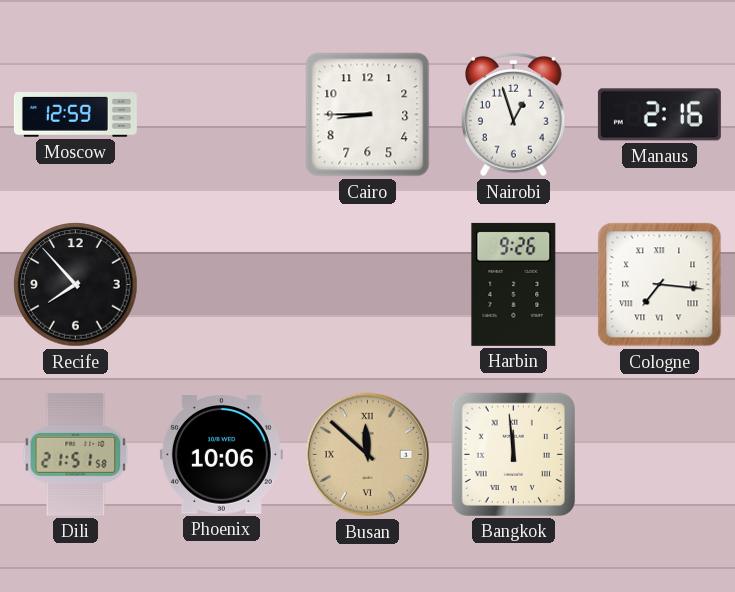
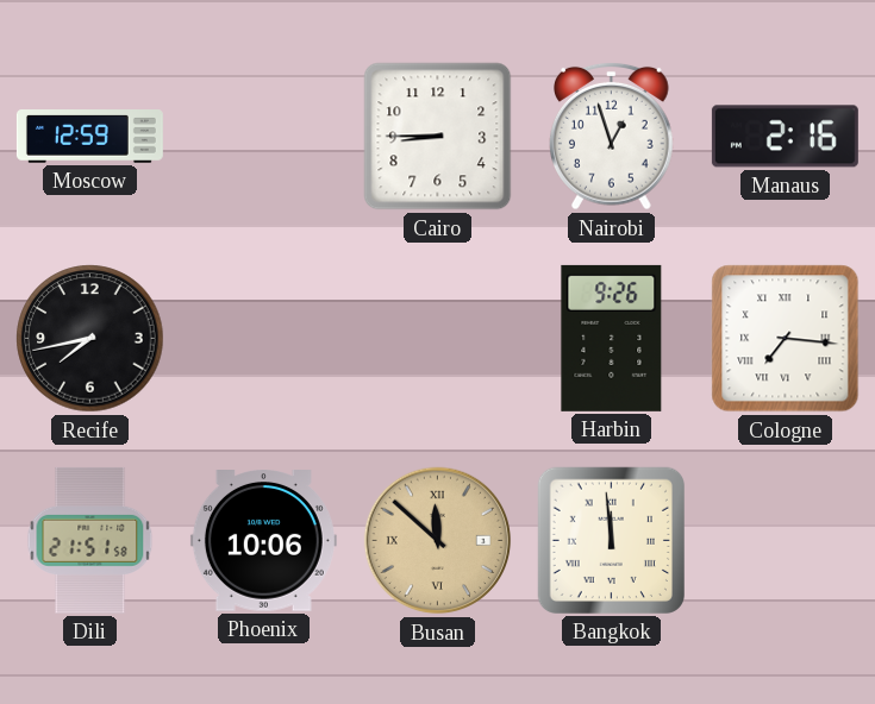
Recife: 7:53 -> 7:43 (90, 339)
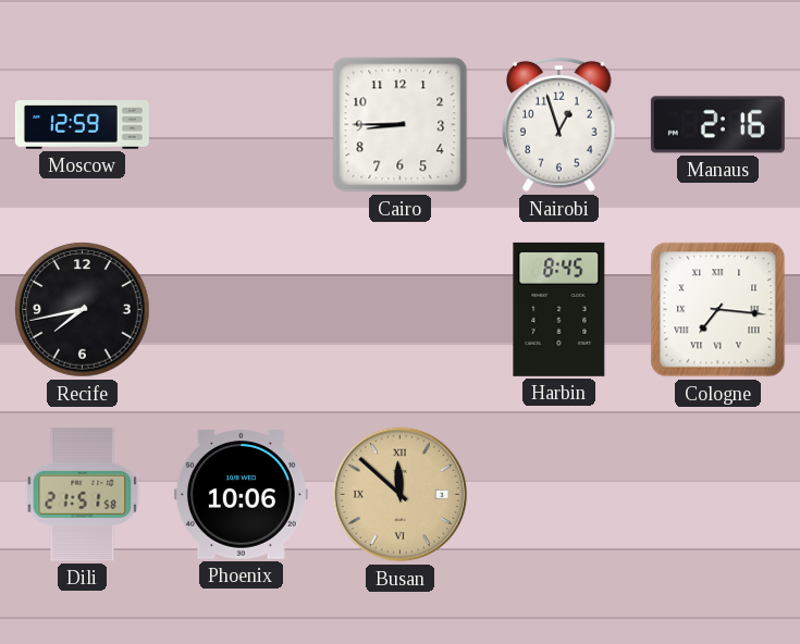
Harbin: 9:26 -> 8:45 (559, 309)
Bangkok: 11:59 -> none (611, 540)
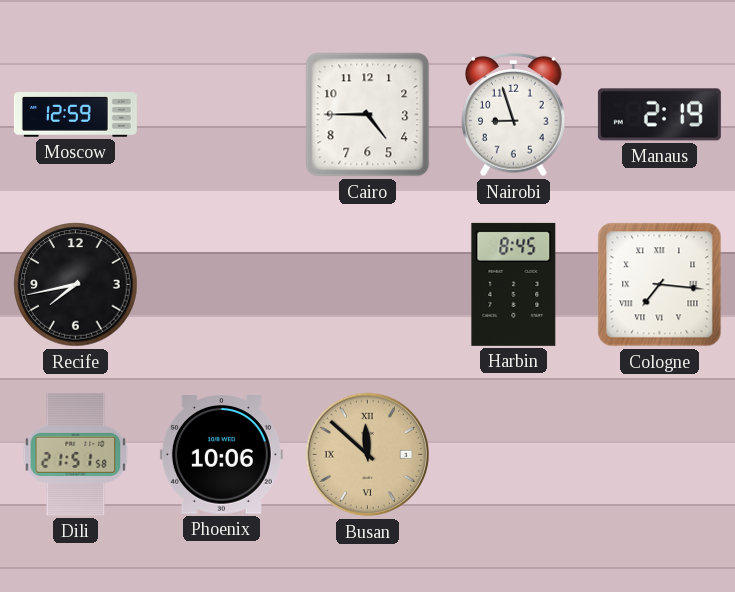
Cairo: 8:45 -> 4:45 (368, 115)
Nairobi: 12:57 -> 8:57 (514, 114)
Manaus: 2:16 -> 2:19 (659, 115)
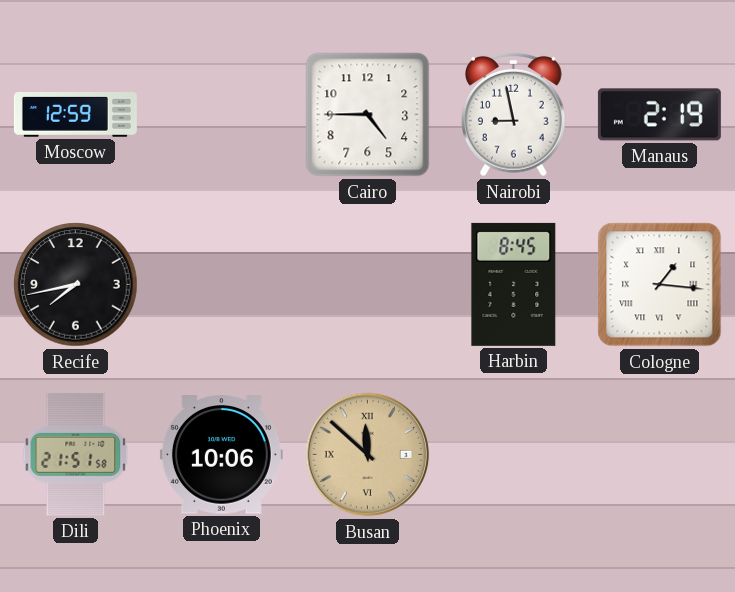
Nairobi: 8:57 -> 8:58 (514, 114)
Cologne: 7:16 -> 1:16 (660, 285)
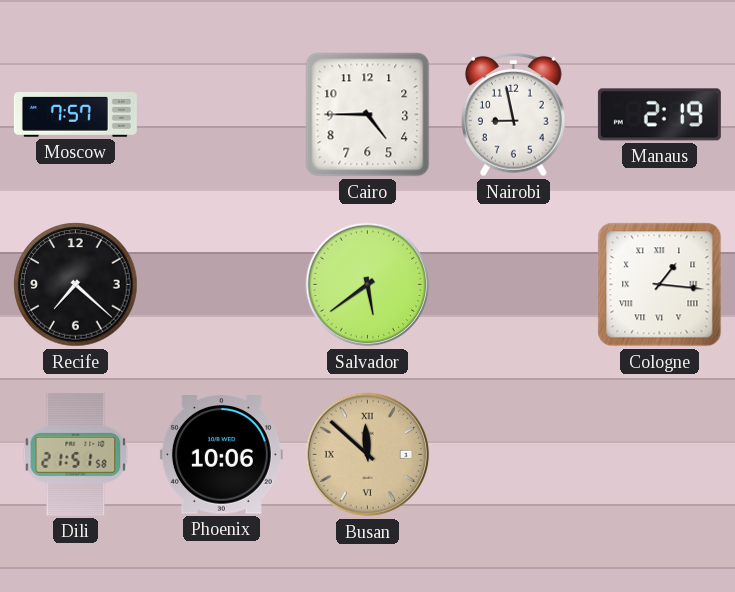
Moscow: 12:59 -> 7:57 (75, 115)
Recife: 7:43 -> 7:22 (76, 285)
Salvador: none -> 5:39 (368, 285)
Harbin: 8:45 -> none (514, 284)
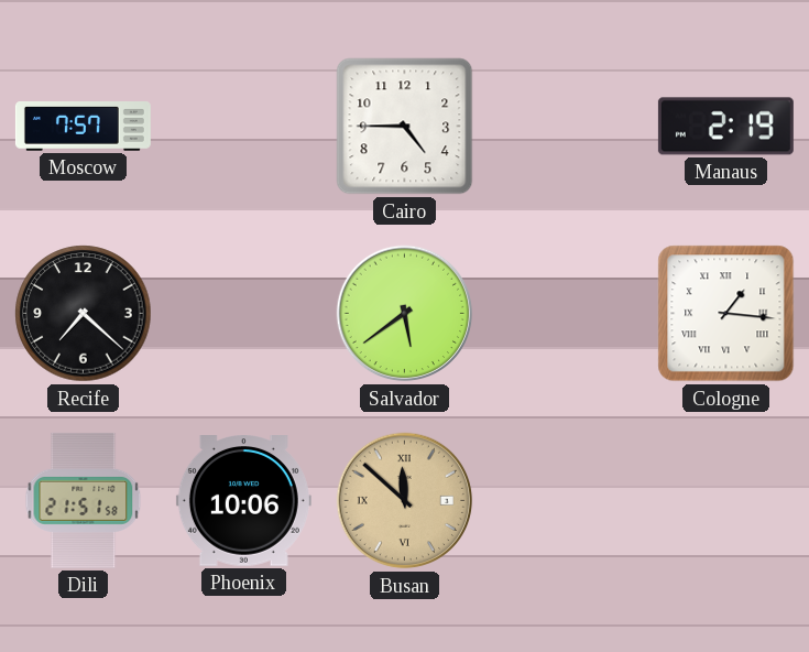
Nairobi: 8:58 -> none (514, 114)
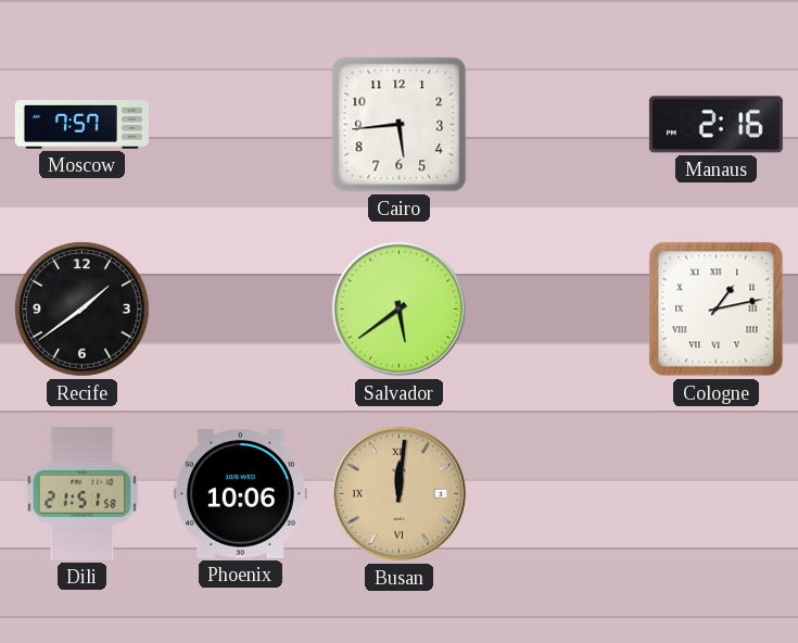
Cairo: 4:45 -> 5:44 (400, 125)
Manaus: 2:19 -> 2:16 (715, 125)
Recife: 7:22 -> 1:39 (83, 310)
Cologne: 1:16 -> 1:13 (717, 310)
Busan: 11:52 -> 12:01 (400, 494)
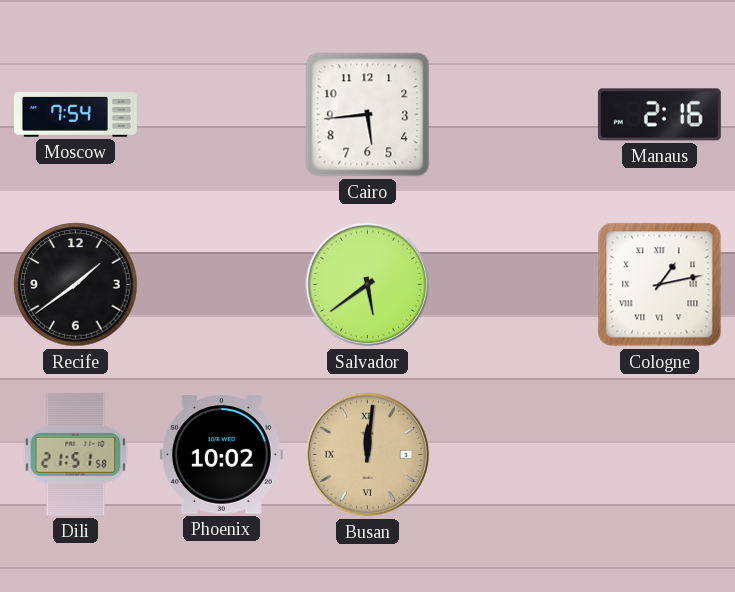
Moscow: 7:57 -> 7:54 (75, 115)
Phoenix: 10:06 -> 10:02 (221, 455)
